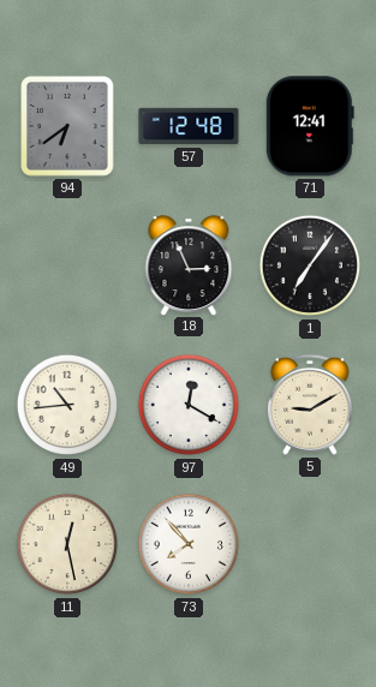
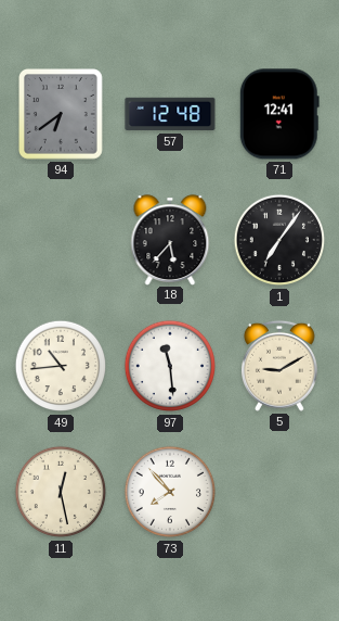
18: 2:56 -> 5:37 (170, 240)
97: 12:20 -> 11:29 (170, 366)
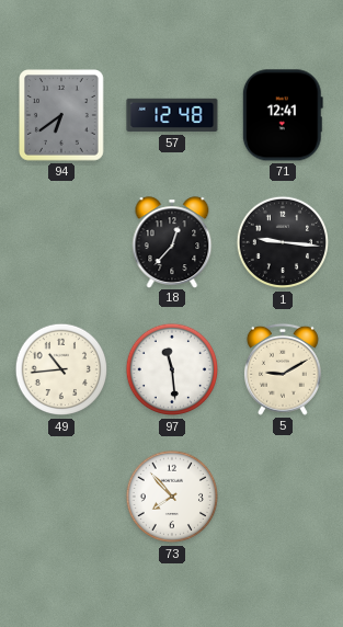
18: 5:37 -> 12:37 (172, 242)
1: 7:06 -> 9:16 (283, 242)
11: 12:28 -> none (61, 492)
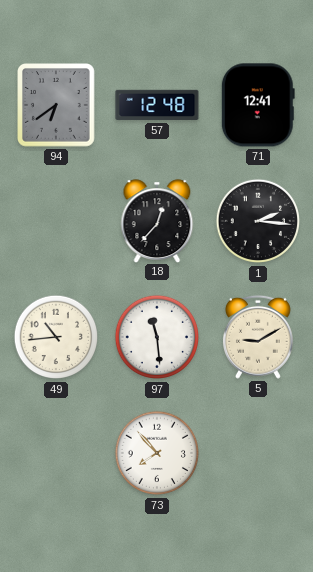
1: 9:16 -> 2:16 (258, 221)
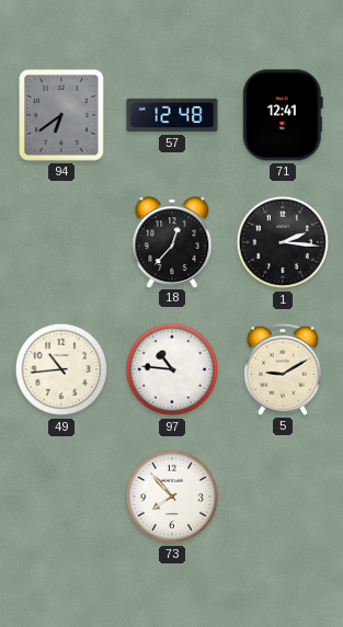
97: 11:29 -> 10:46 (172, 369)
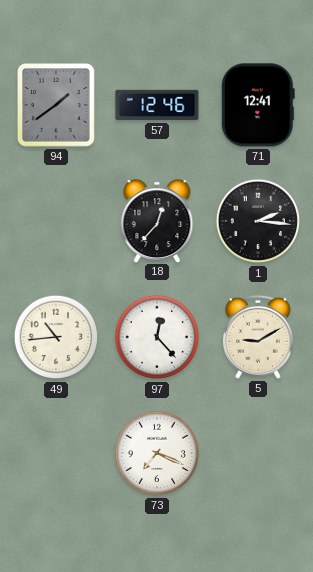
94: 6:39 -> 1:39 (57, 105)
57: 12:48 -> 12:46 (157, 105)
97: 10:46 -> 12:23 (157, 337)
73: 7:53 -> 7:19 (157, 453)
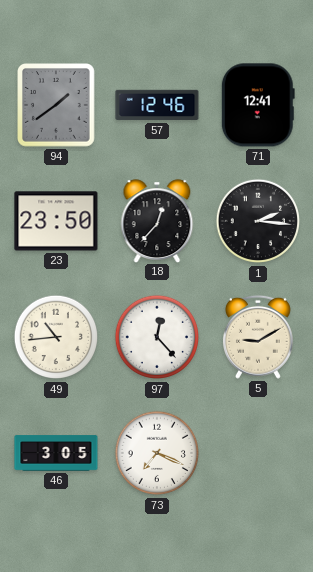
23: none -> 23:50 (56, 221)
46: none -> 3:05 (56, 453)
